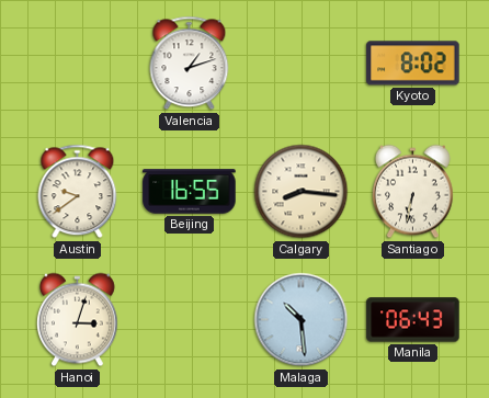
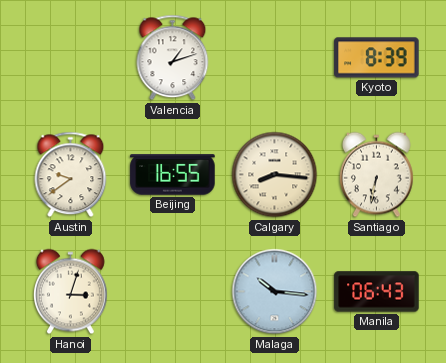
Kyoto: 8:02 -> 8:39 (377, 58)
Malaga: 10:29 -> 10:16 (275, 292)
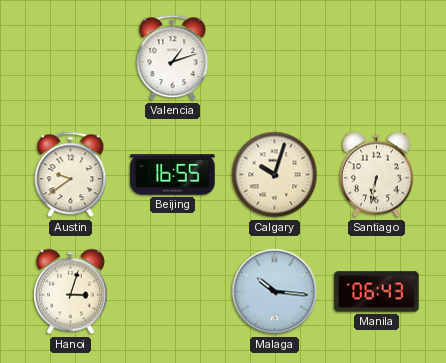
Kyoto: 8:39 -> none (377, 58)
Calgary: 8:16 -> 10:03 (275, 175)
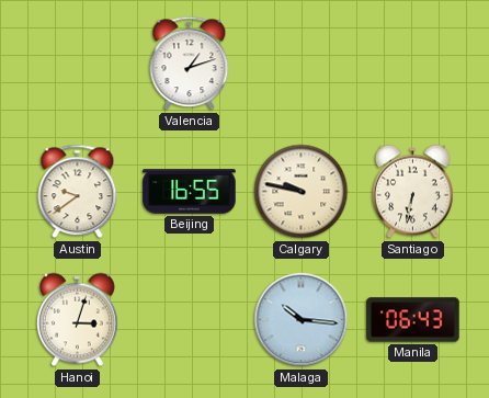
Calgary: 10:03 -> 9:47 (302, 192)
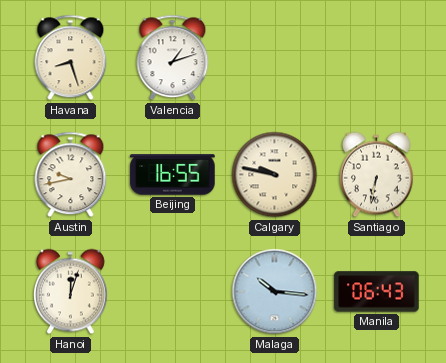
Havana: none -> 8:27 (71, 58)
Austin: 9:39 -> 9:43 (71, 175)
Hanoi: 3:03 -> 12:03 (70, 292)
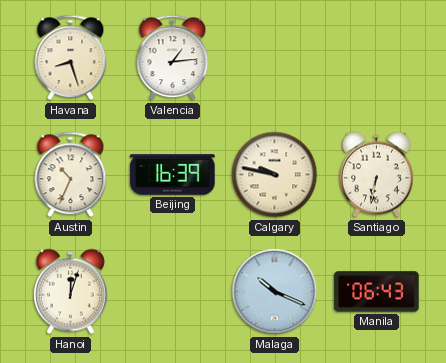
Valencia: 1:12 -> 1:14 (173, 58)
Austin: 9:43 -> 10:34 (71, 175)
Beijing: 16:55 -> 16:39 (173, 175)
Malaga: 10:16 -> 10:19 (275, 292)
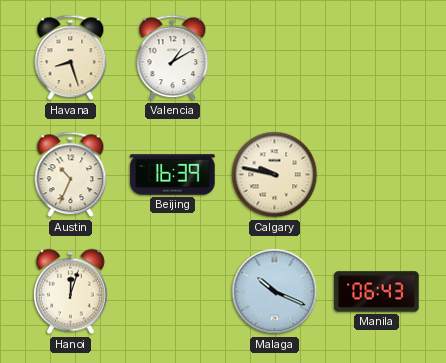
Valencia: 1:14 -> 1:10 (173, 58)
Santiago: 6:32 -> none (376, 175)
